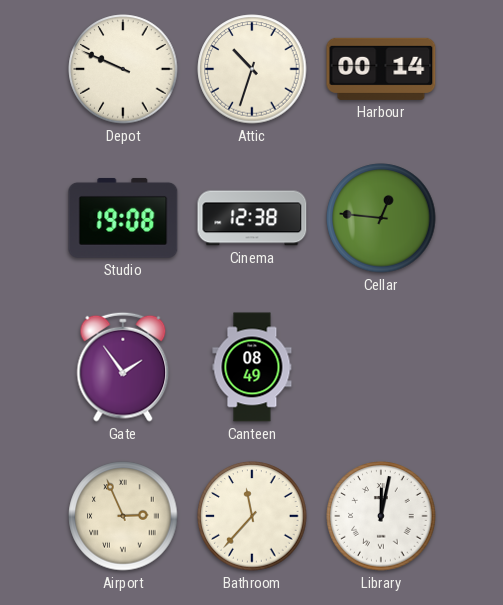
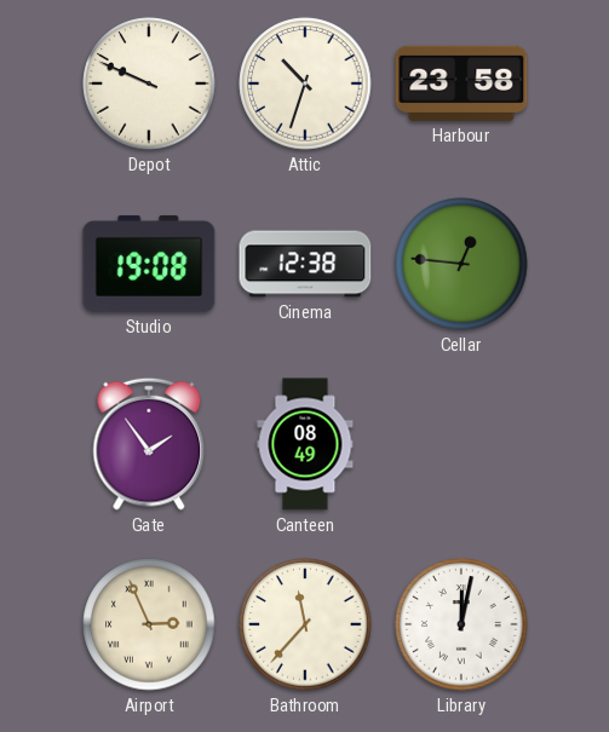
Harbour: 00:14 -> 23:58 (461, 83)
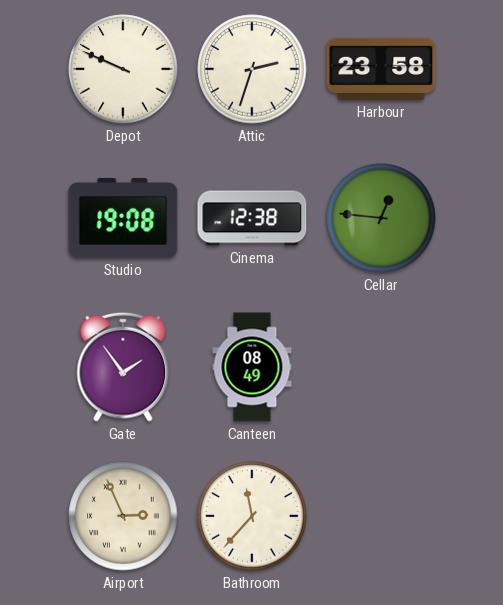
Attic: 10:33 -> 2:33 (252, 69)
Library: 12:02 -> none (461, 624)
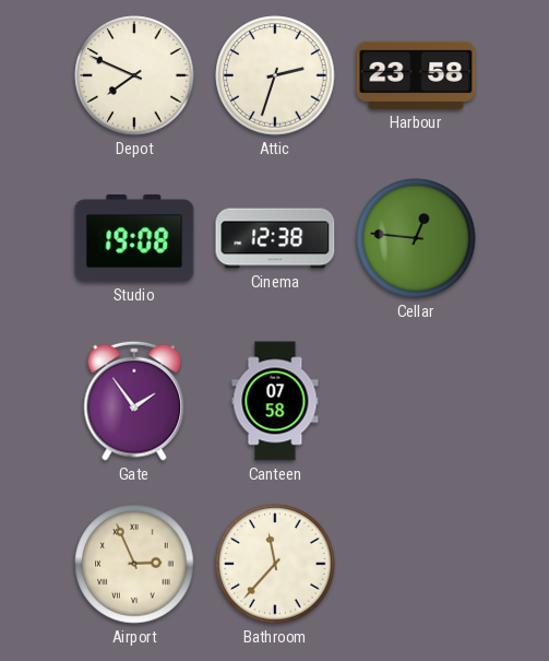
Depot: 9:49 -> 7:49 (134, 75)
Canteen: 08:49 -> 07:58 (275, 401)
